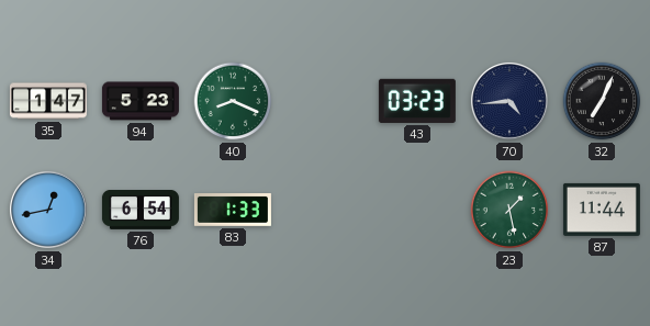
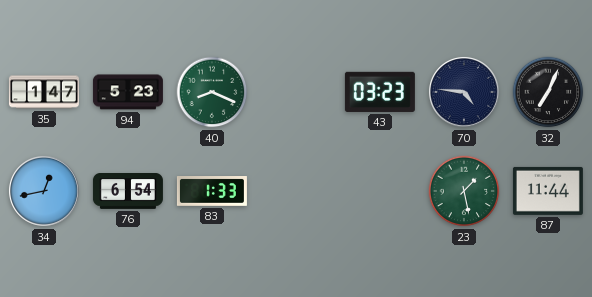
70: 4:44 -> 4:46 (464, 92)
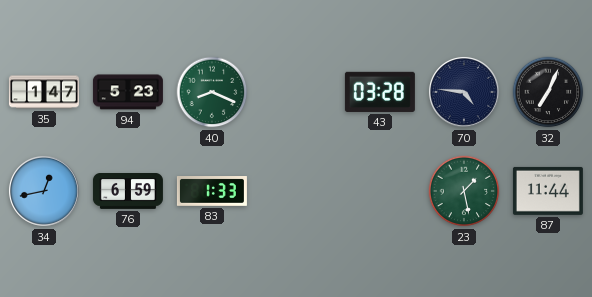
43: 03:23 -> 03:28 (380, 92)
76: 6:54 -> 6:59 (128, 192)
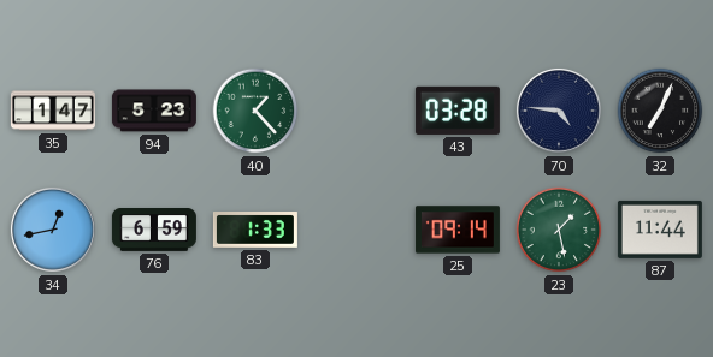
40: 8:19 -> 1:23 (255, 111)
25: none -> 09:14 (458, 230)
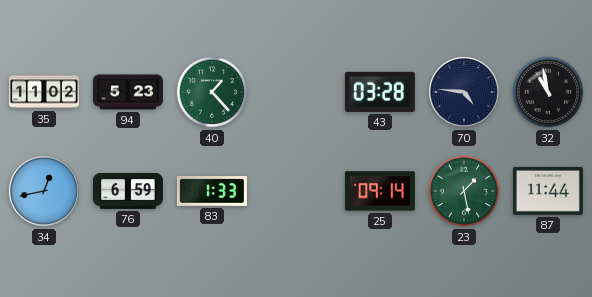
35: 1:47 -> 11:02 (44, 92)
32: 7:04 -> 10:58 (548, 92)
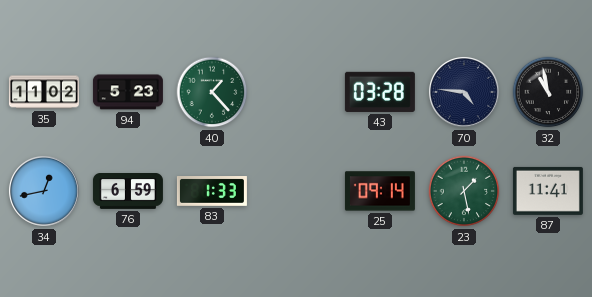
87: 11:44 -> 11:41 (548, 191)
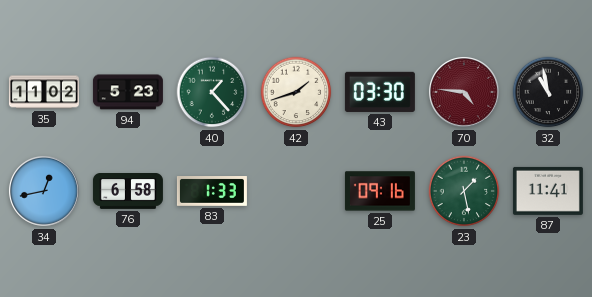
42: none -> 1:42 (296, 92)
43: 03:28 -> 03:30 (380, 92)
70 dial: navy -> burgundy (464, 92)
76: 6:59 -> 6:58 (128, 192)
25: 09:14 -> 09:16 (380, 191)
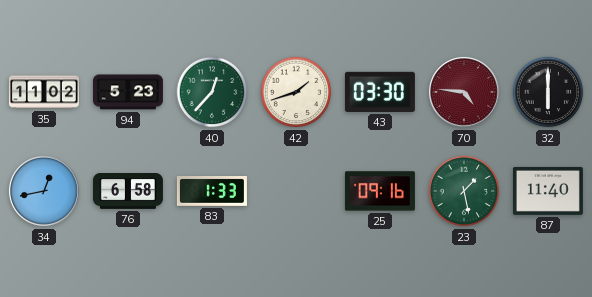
40: 1:23 -> 12:37 (212, 92)
32: 10:58 -> 6:00 (548, 92)
87: 11:41 -> 11:40 (548, 191)
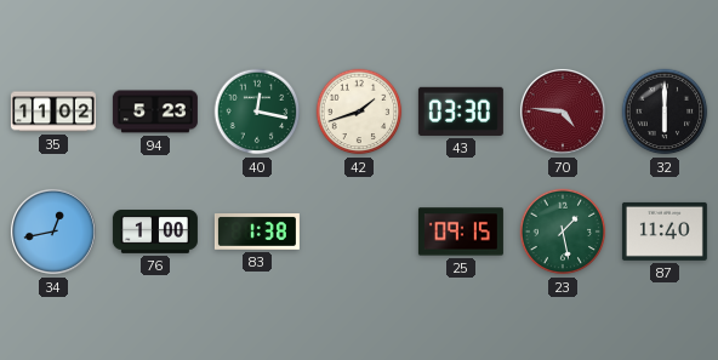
40: 12:37 -> 12:17 (257, 112)
76: 6:58 -> 1:00 (155, 233)
83: 1:33 -> 1:38 (257, 233)
25: 09:16 -> 09:15 (461, 232)
